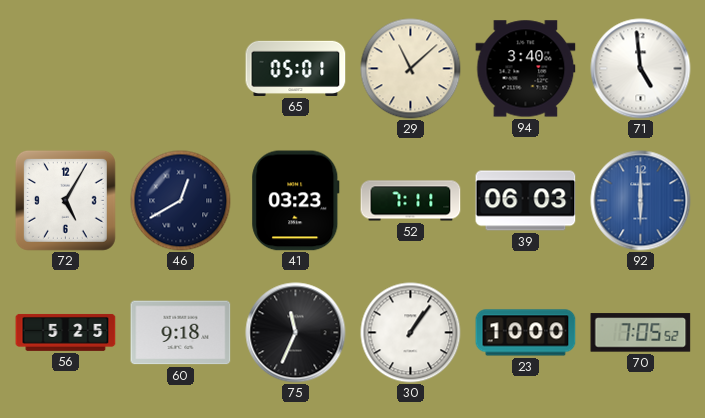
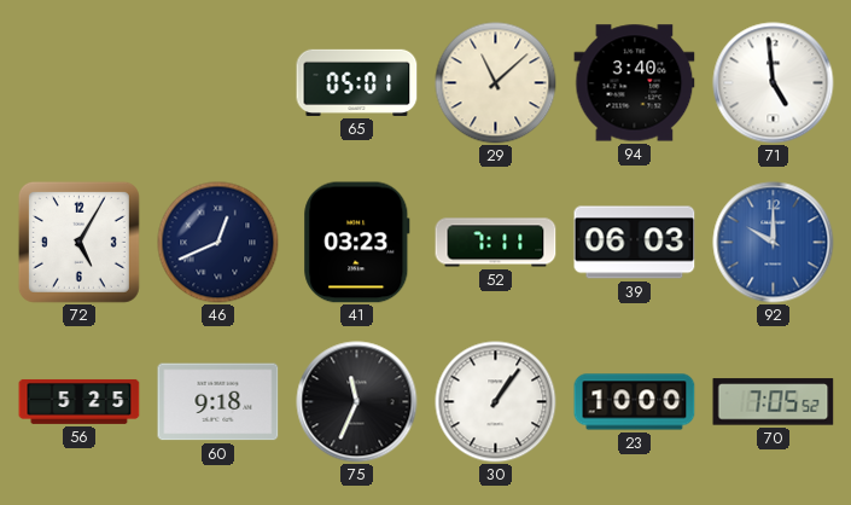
46: 12:40 -> 12:41 (218, 243)
92: 6:00 -> 10:00 (774, 243)
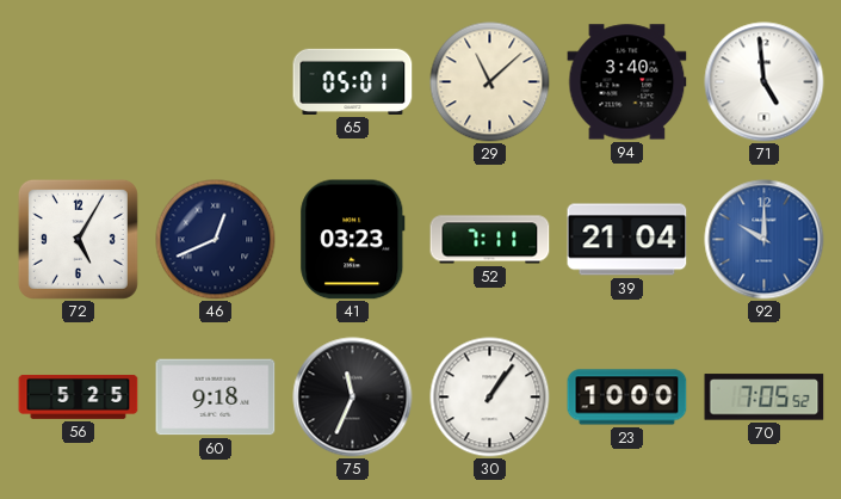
39: 06:03 -> 21:04 (627, 240)
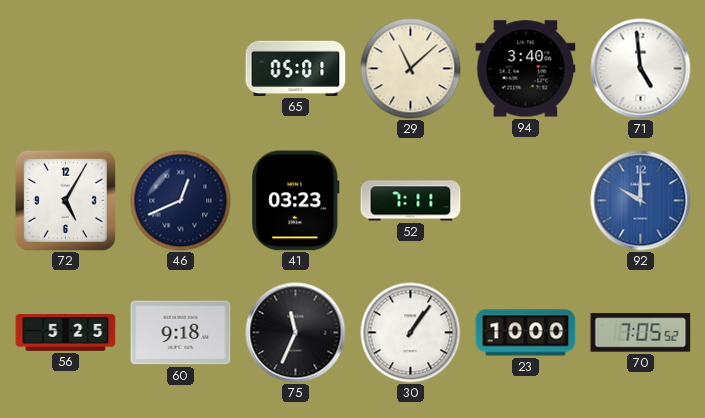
39: 21:04 -> none (627, 240)
